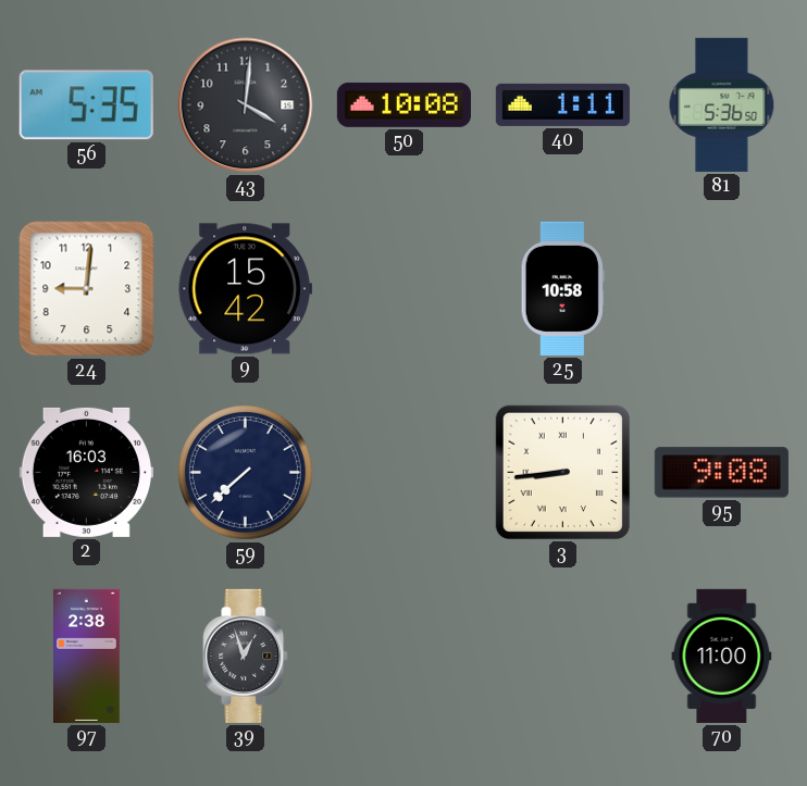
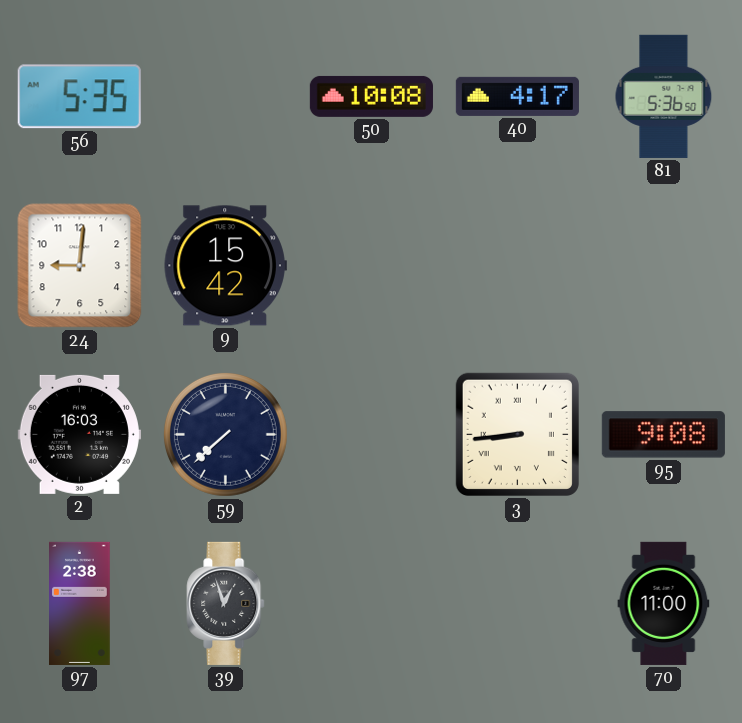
43: 4:01 -> none (246, 105)
40: 1:11 -> 4:17 (517, 96)
25: 10:58 -> none (562, 288)
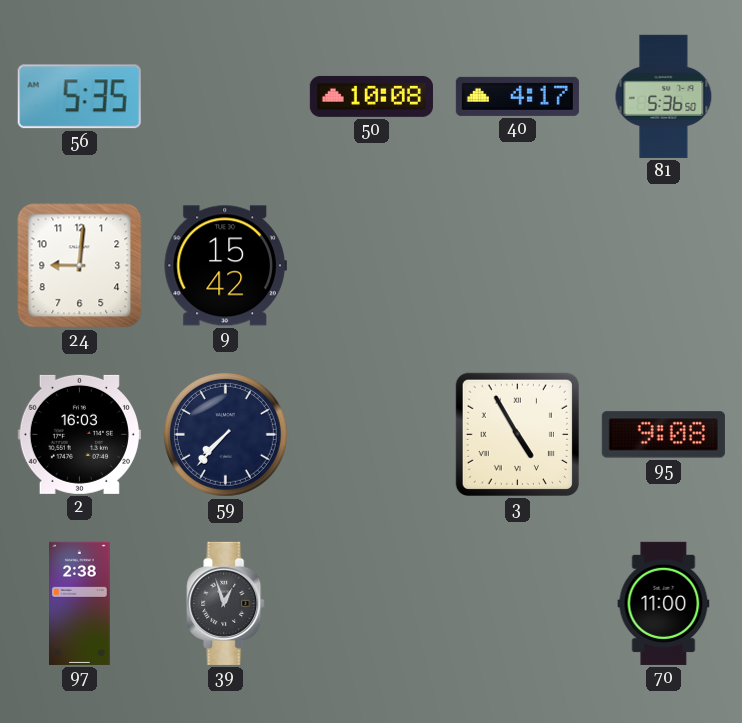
59: 7:38 -> 7:37 (225, 434)
3: 8:44 -> 4:55 (517, 434)
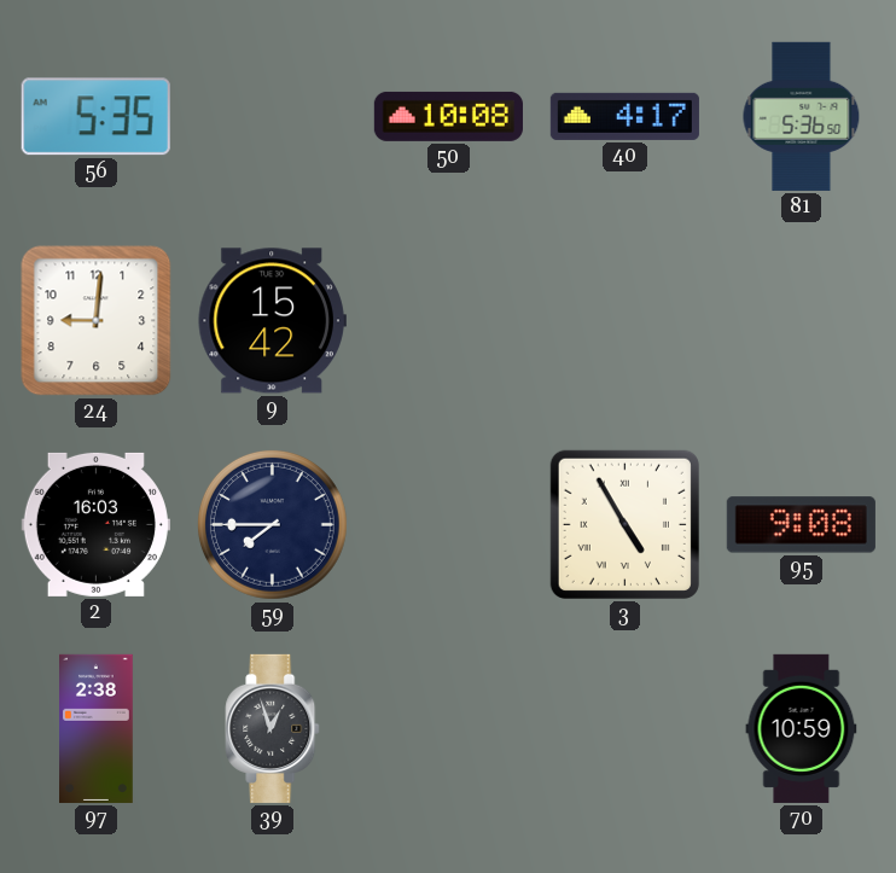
59: 7:37 -> 7:45 (272, 524)
70: 11:00 -> 10:59 (802, 728)
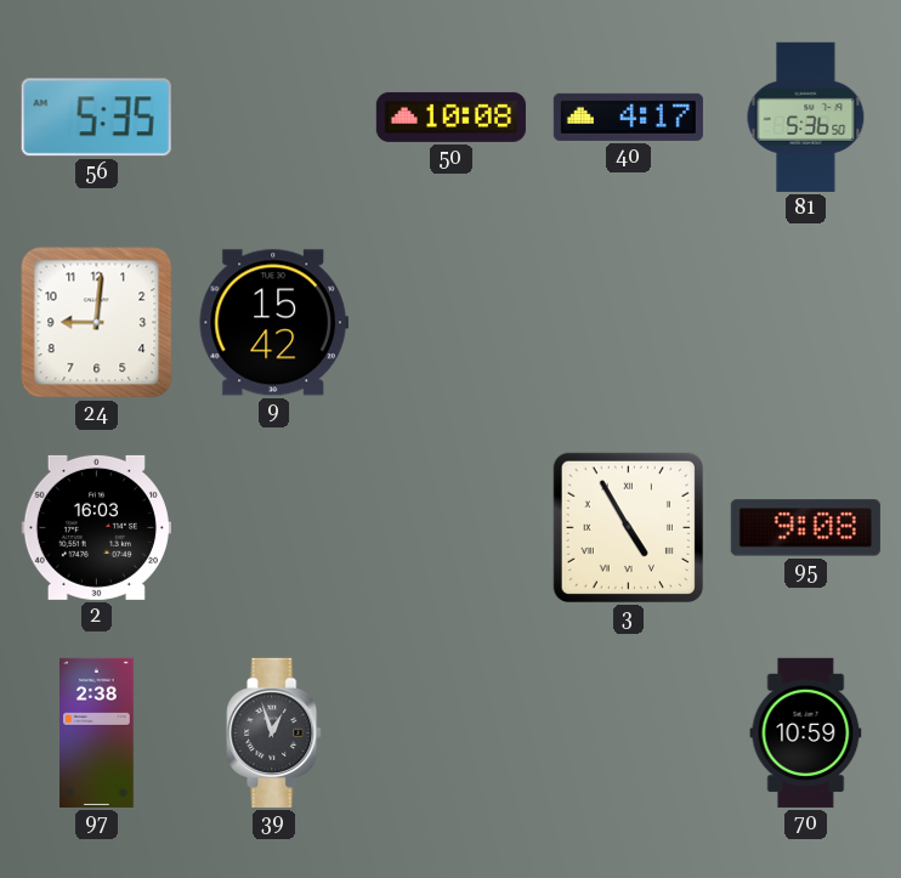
59: 7:45 -> none (272, 524)
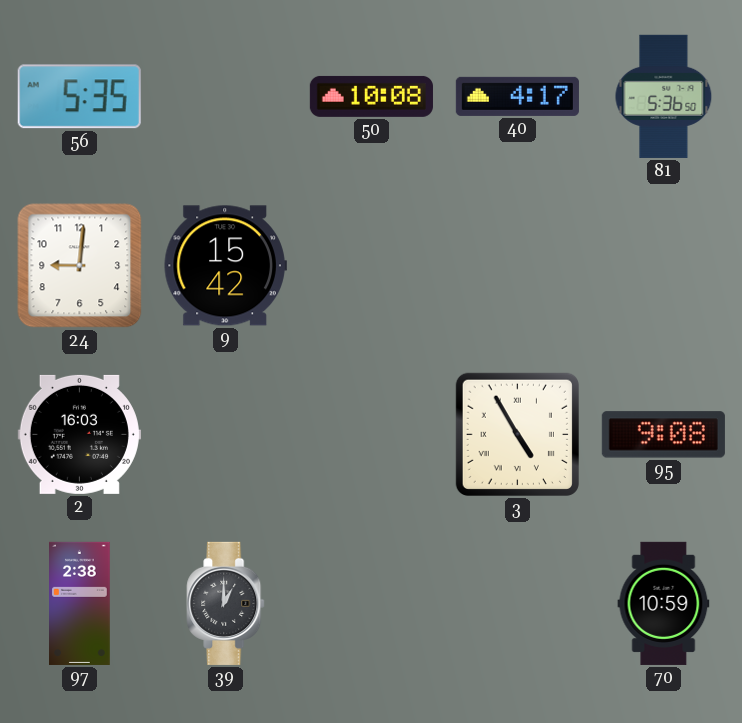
39: 12:57 -> 1:00 (226, 603)
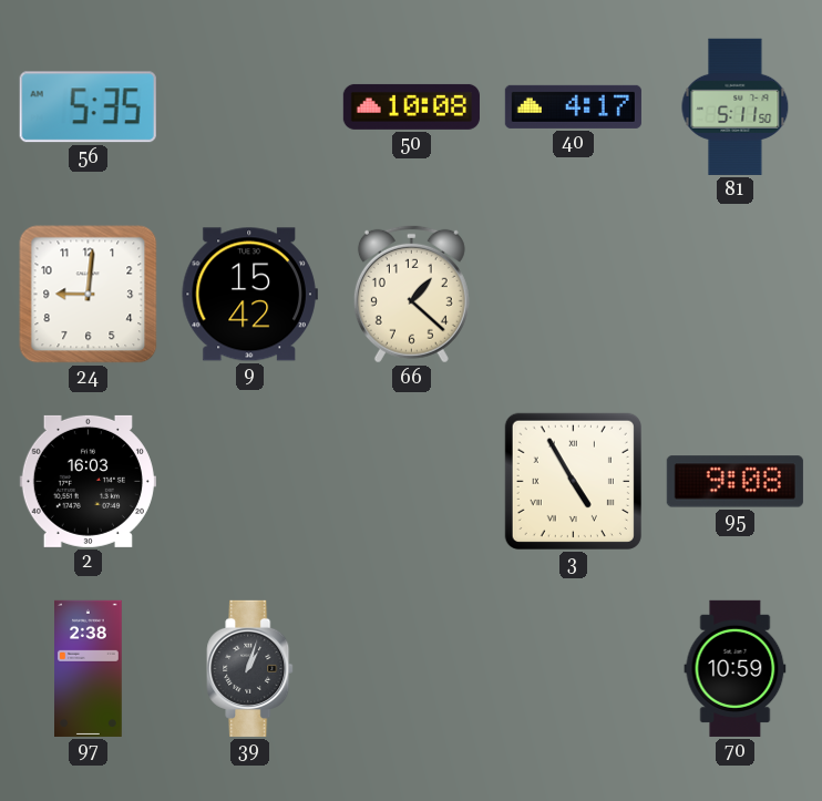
81: 5:36 -> 5:11 (736, 106)
66: none -> 1:22 (411, 294)
39: 1:00 -> 1:03 (250, 668)
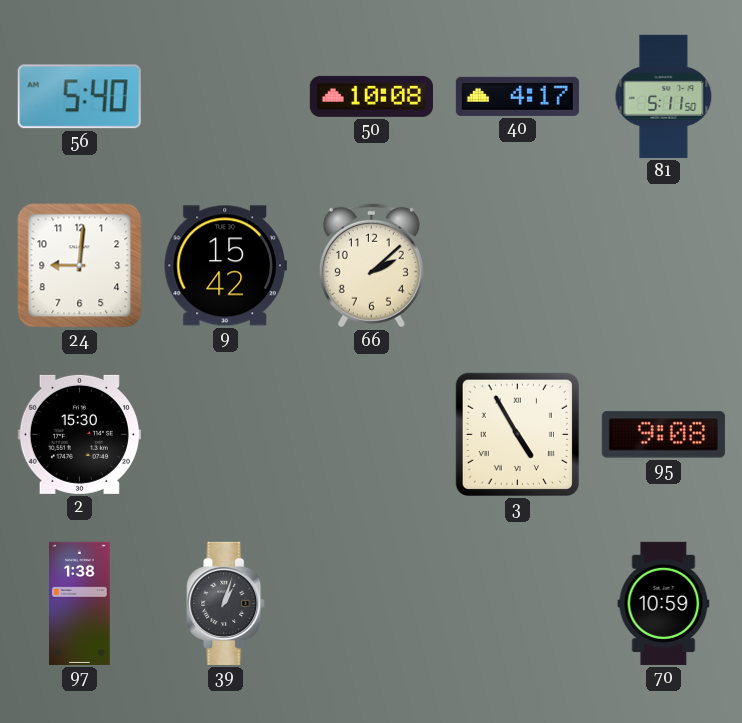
56: 5:35 -> 5:40 (79, 97)
66: 1:22 -> 2:08 (371, 265)
2: 16:03 -> 15:30 (79, 434)
97: 2:38 -> 1:38 (80, 603)
